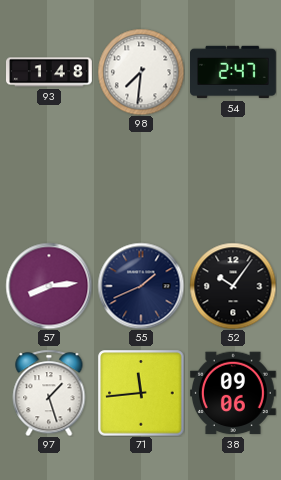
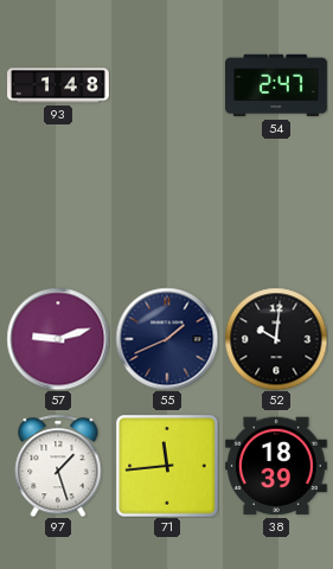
98: 7:31 -> none (141, 72)
57: 8:14 -> 9:12 (58, 339)
52: 10:06 -> 10:01 (276, 339)
38: 09:06 -> 18:39 (276, 466)
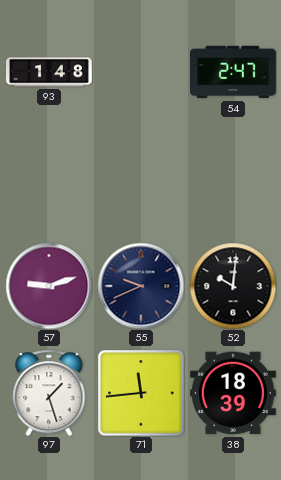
55: 1:41 -> 9:41 (141, 286)
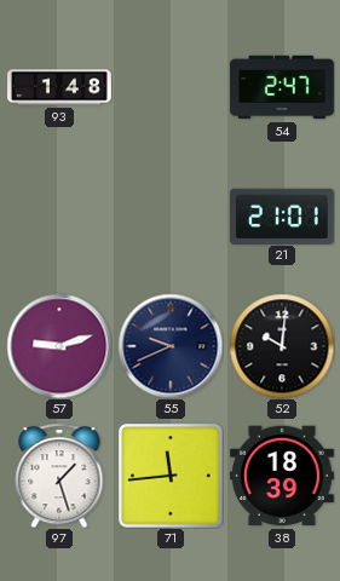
21: none -> 21:01 (282, 215)
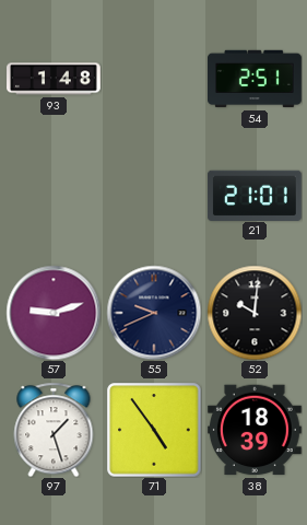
54: 2:47 -> 2:51 (256, 79)
71: 11:44 -> 4:54 (154, 430)
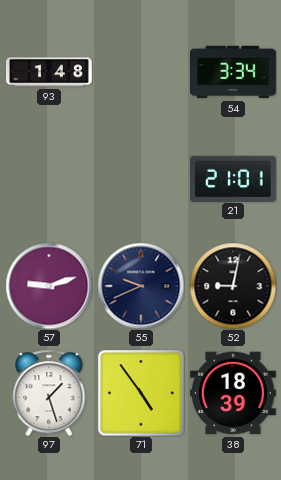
54: 2:51 -> 3:34 (234, 72)
52: 10:01 -> 9:02 (233, 286)
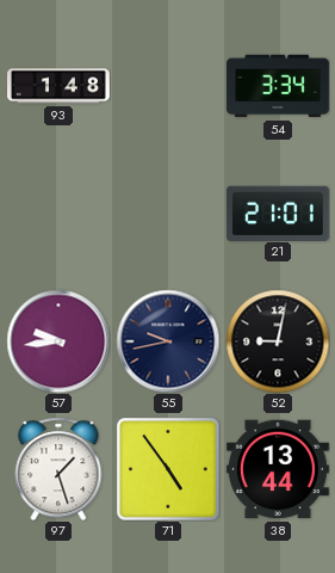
57: 9:12 -> 9:44 (58, 341)
55: 9:41 -> 9:43 (168, 341)
38: 18:39 -> 13:44 (278, 469)
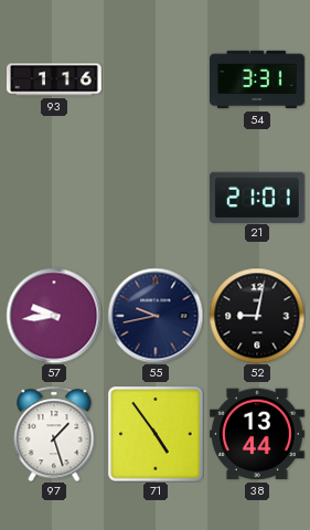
93: 1:48 -> 1:16 (55, 79)
54: 3:34 -> 3:31 (258, 79)
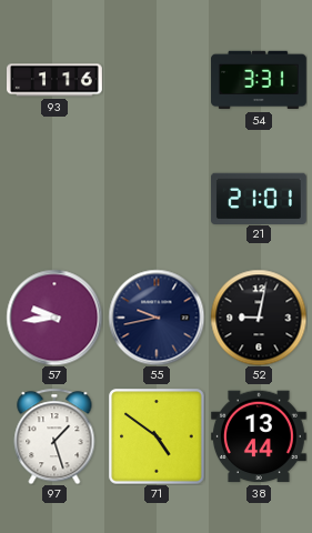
71: 4:54 -> 4:51 (157, 436)
